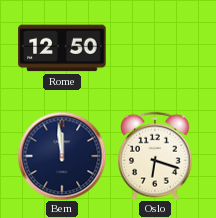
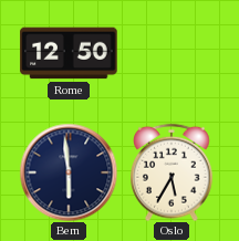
Bern: 11:59 -> 5:59 (69, 172)
Oslo: 6:18 -> 5:35 (172, 172)
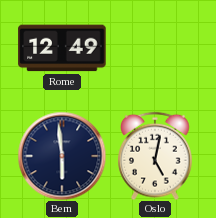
Rome: 12:50 -> 12:49 (62, 48)
Oslo: 5:35 -> 5:02 (155, 156)
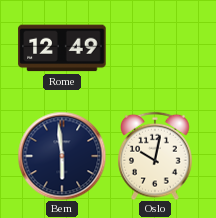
Oslo: 5:02 -> 10:02 (155, 156)
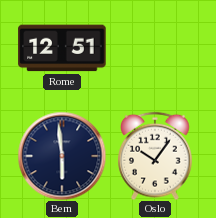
Rome: 12:49 -> 12:51 (62, 48)
Oslo: 10:02 -> 10:06 (155, 156)
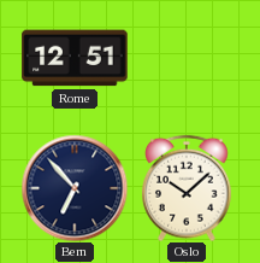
Bern: 5:59 -> 6:53 (75, 188)
Oslo: 10:06 -> 10:08 (187, 188)
